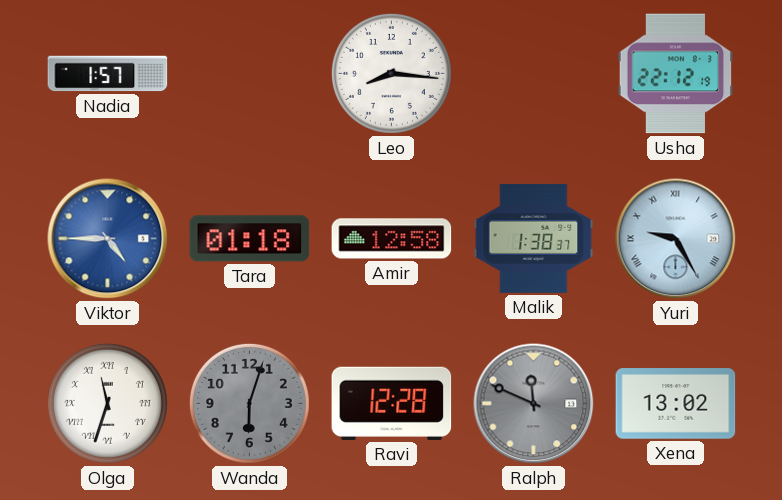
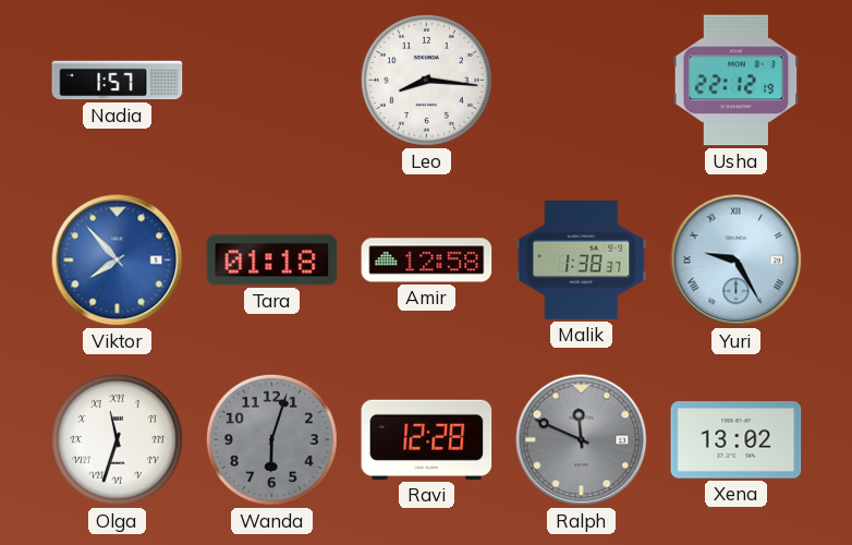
Viktor: 4:45 -> 7:53 (118, 261)
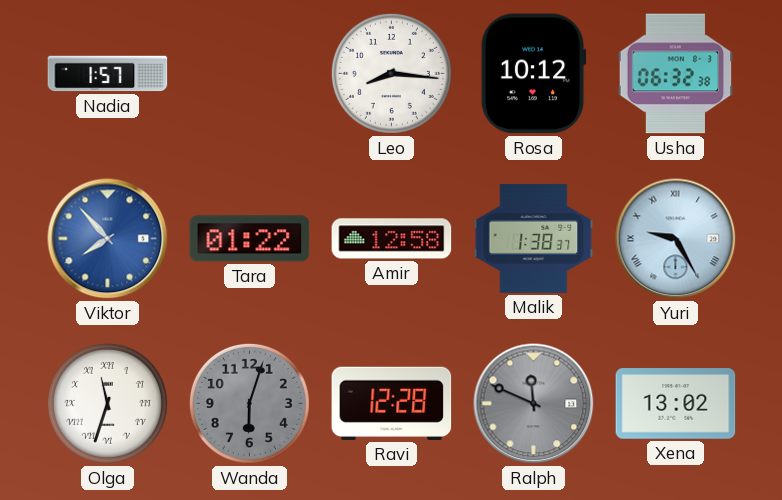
Rosa: none -> 10:12 (533, 74)
Usha: 22:12 -> 06:32 (676, 74)
Tara: 01:18 -> 01:22 (250, 239)
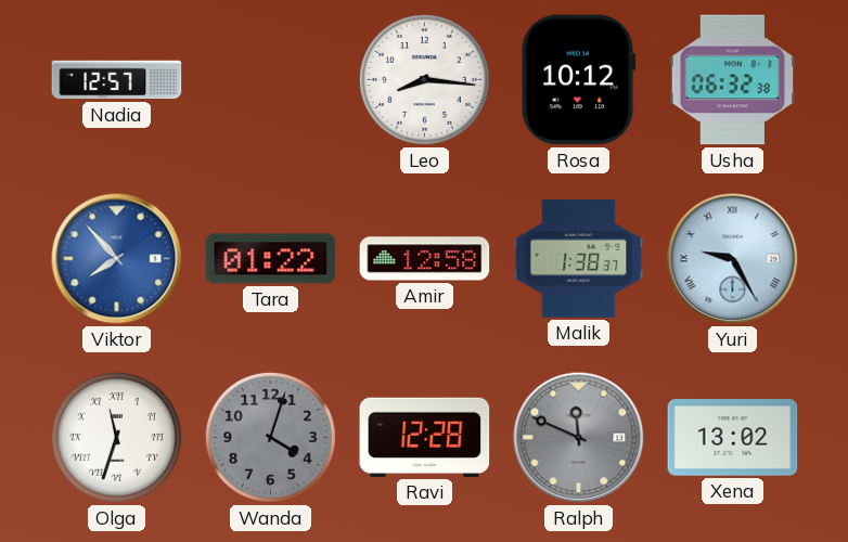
Nadia: 1:57 -> 12:57 (117, 80)
Wanda: 6:03 -> 4:03 (270, 437)
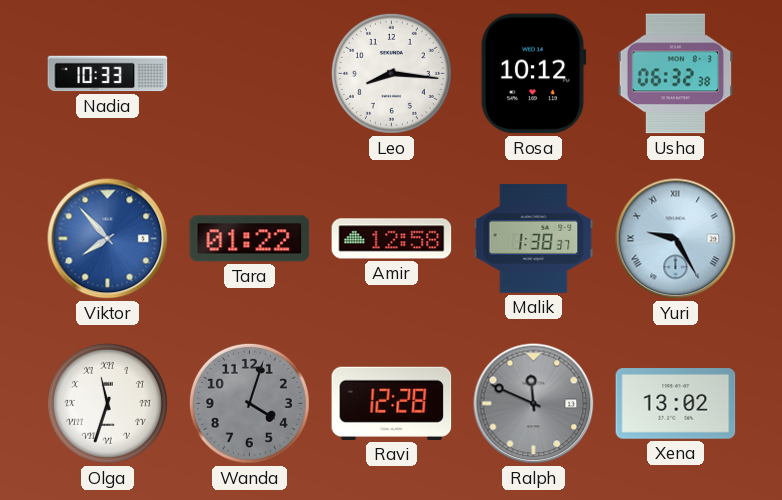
Nadia: 12:57 -> 10:33 (108, 74)
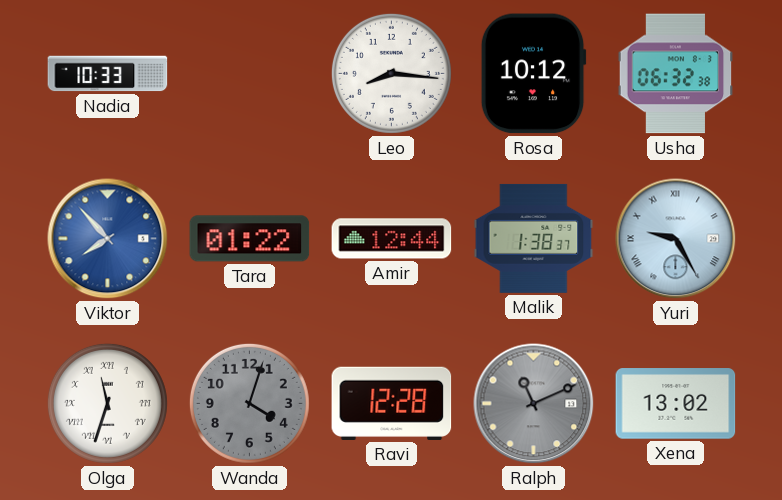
Amir: 12:58 -> 12:44 (392, 239)
Ralph: 11:49 -> 11:11 (534, 404)
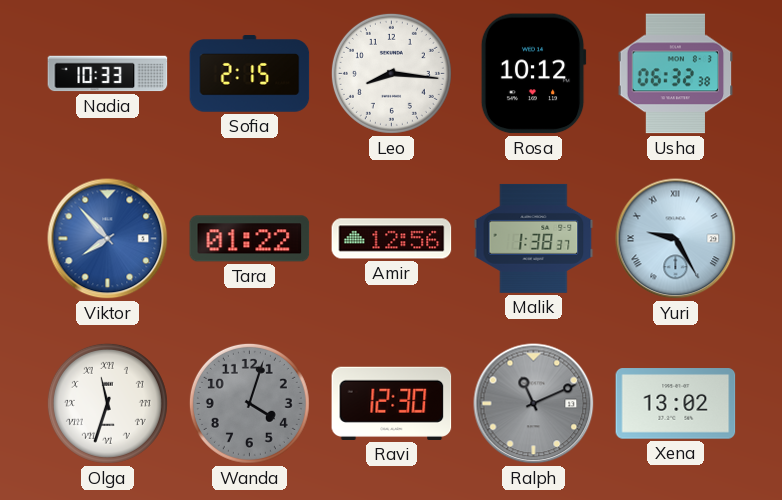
Sofia: none -> 2:15 (250, 74)
Amir: 12:44 -> 12:56 (392, 239)
Ravi: 12:28 -> 12:30 (392, 403)
